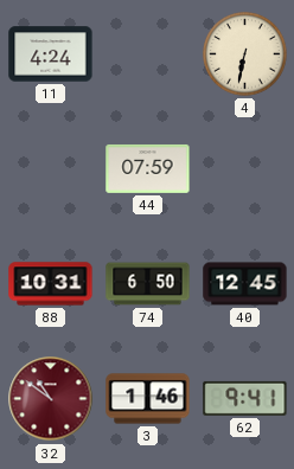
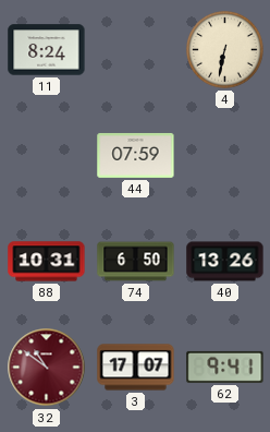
11: 4:24 -> 8:24 (47, 50)
40: 12:45 -> 13:26 (225, 262)
3: 1:46 -> 17:07 (136, 368)
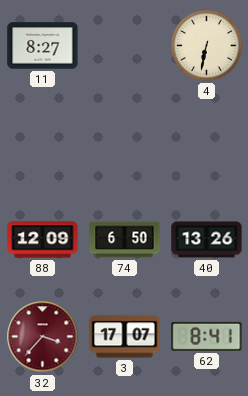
11: 8:24 -> 8:27 (43, 46)
44: 07:59 -> none (136, 155)
88: 10:31 -> 12:09 (43, 240)
32: 10:51 -> 3:37 (43, 337)
62: 9:41 -> 8:41 (207, 336)
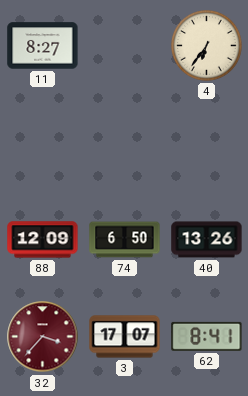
4: 6:32 -> 6:36 (207, 46)
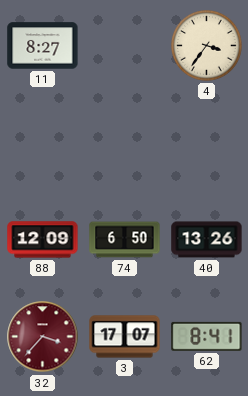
4: 6:36 -> 3:36 (207, 46)
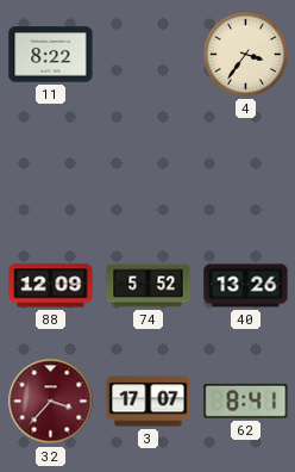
11: 8:27 -> 8:22 (51, 55)
74: 6:50 -> 5:52 (149, 286)
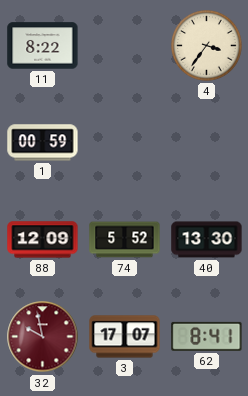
1: none -> 00:59 (43, 143)
40: 13:26 -> 13:30 (207, 240)
32: 3:37 -> 9:58 (43, 337)
